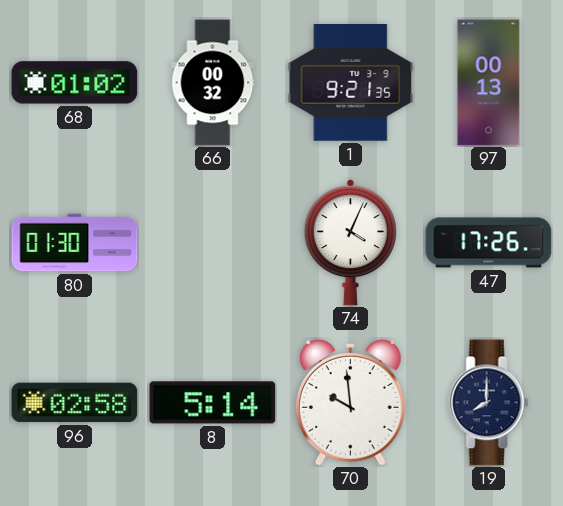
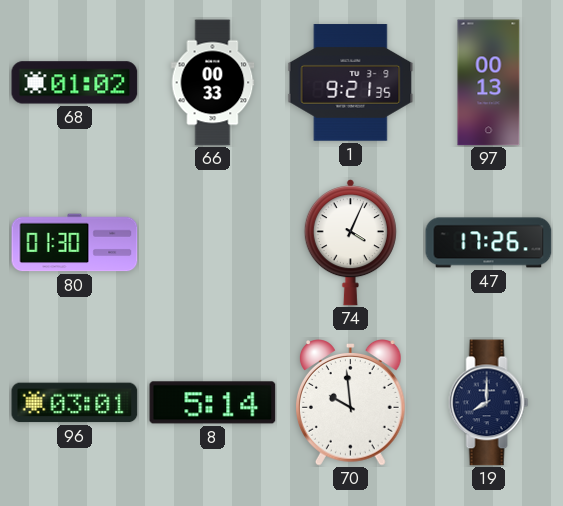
66: 00:32 -> 00:33 (213, 83)
96: 02:58 -> 03:01 (75, 403)
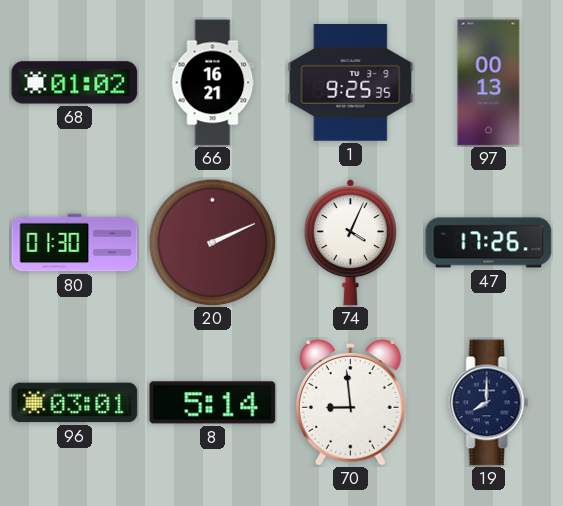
66: 00:33 -> 16:21 (213, 83)
1: 9:21 -> 9:25 (351, 83)
20: none -> 2:11 (212, 242)
70: 9:59 -> 8:59 (351, 403)
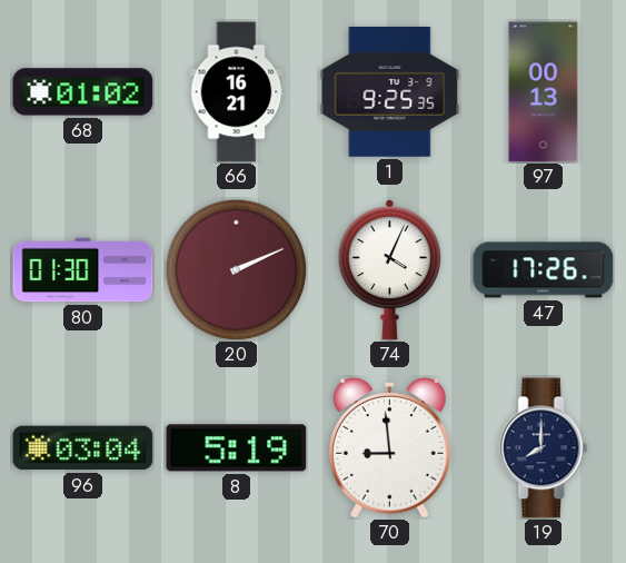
96: 03:01 -> 03:04 (83, 448)
8: 5:14 -> 5:19 (237, 448)
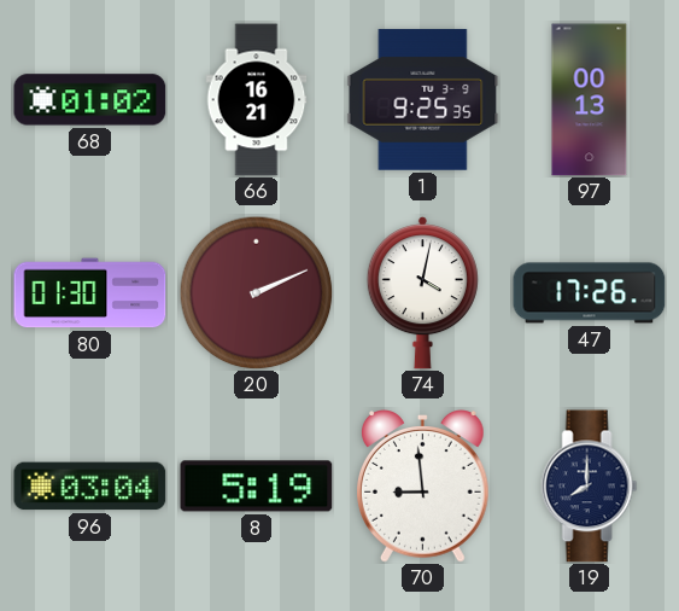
74: 4:04 -> 4:02 (422, 293)
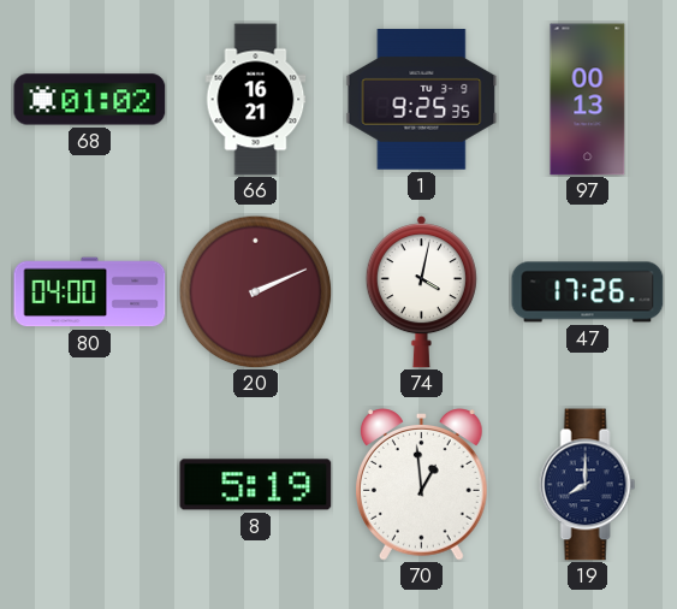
80: 01:30 -> 04:00 (90, 292)
96: 03:04 -> none (90, 487)
70: 8:59 -> 12:59 (422, 485)
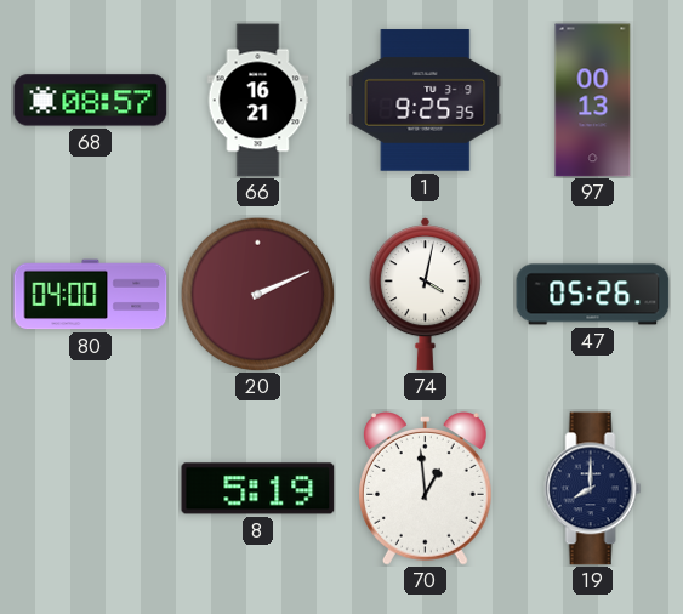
68: 01:02 -> 08:57 (91, 101)
47: 17:26 -> 05:26 (593, 295)
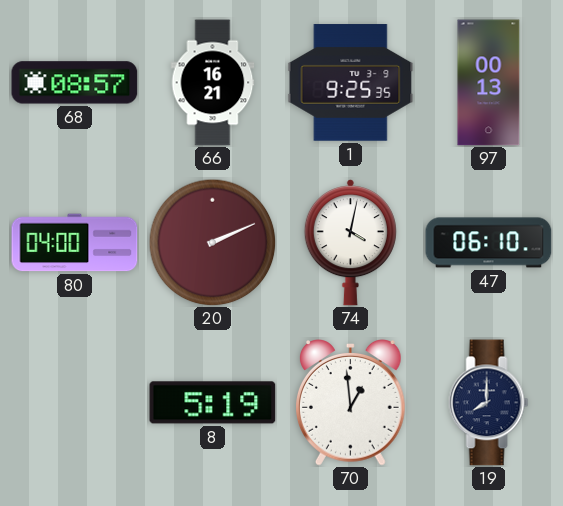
47: 05:26 -> 06:10 (489, 243)
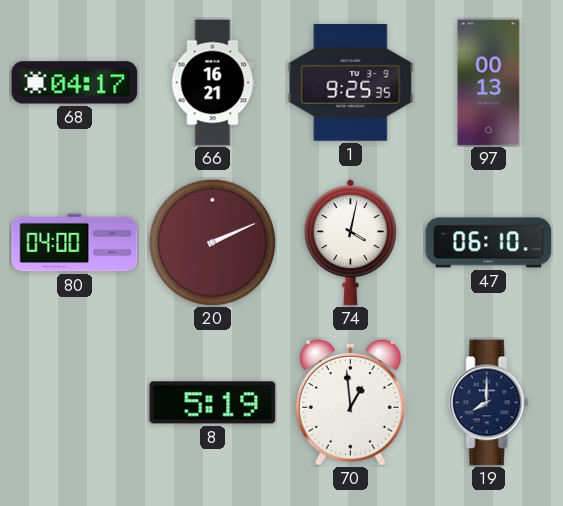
68: 08:57 -> 04:17 (75, 83)
